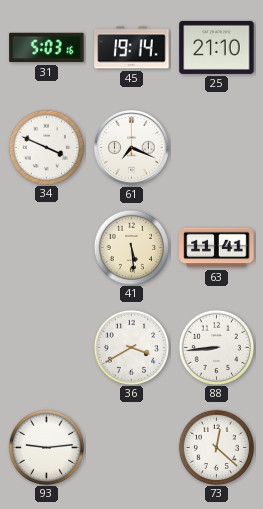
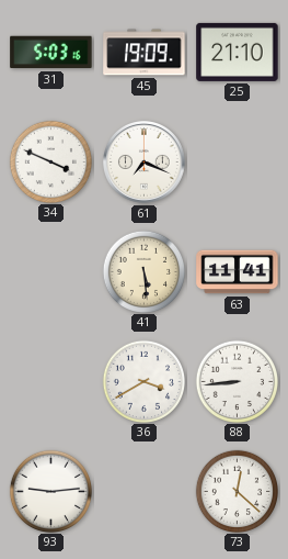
45: 19:14 -> 19:09 (145, 53)
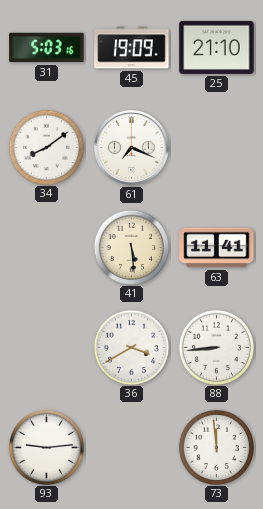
34: 3:49 -> 8:09 (46, 147)
73: 12:22 -> 11:59 (216, 447)
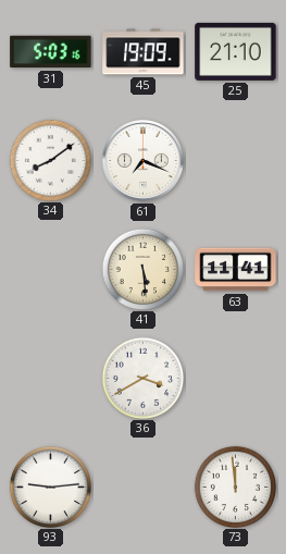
88: 8:44 -> none (216, 347)
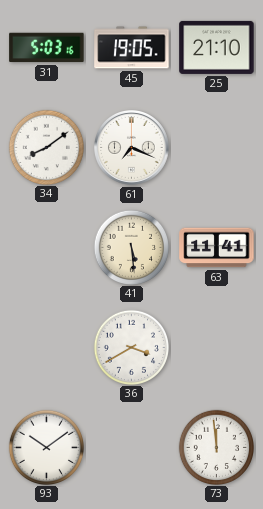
45: 19:09 -> 19:05 (132, 48)
93: 9:14 -> 10:09 (46, 447)
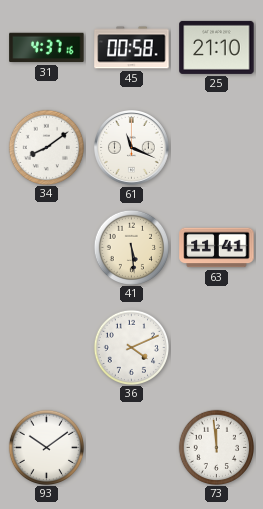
31: 5:03 -> 4:37 (47, 48)
45: 19:05 -> 00:58 (132, 48)
61: 7:19 -> 11:19 (132, 148)
36: 3:40 -> 4:11 (131, 347)
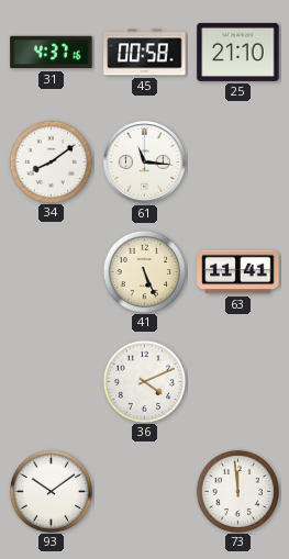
61: 11:19 -> 11:16 (145, 163)
41: 5:29 -> 5:26 (144, 271)
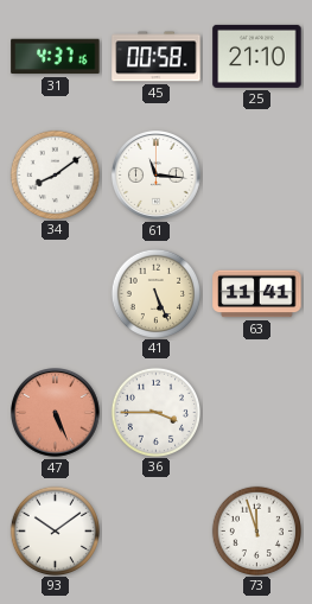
47: none -> 5:26 (56, 413)
36: 4:11 -> 3:45 (155, 412)
73: 11:59 -> 11:57 (256, 530)
